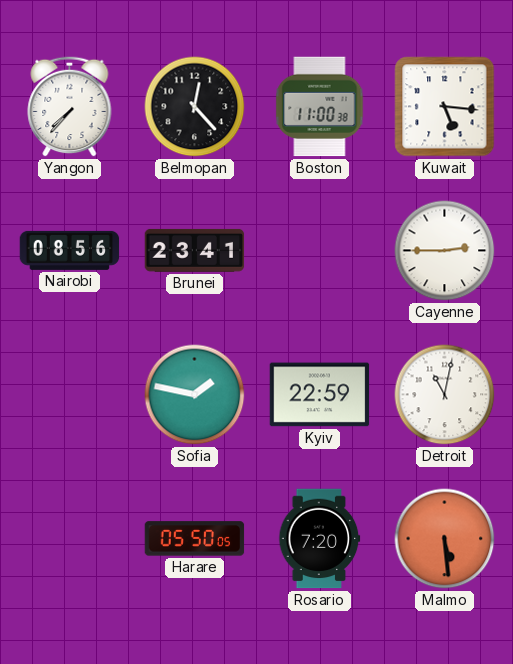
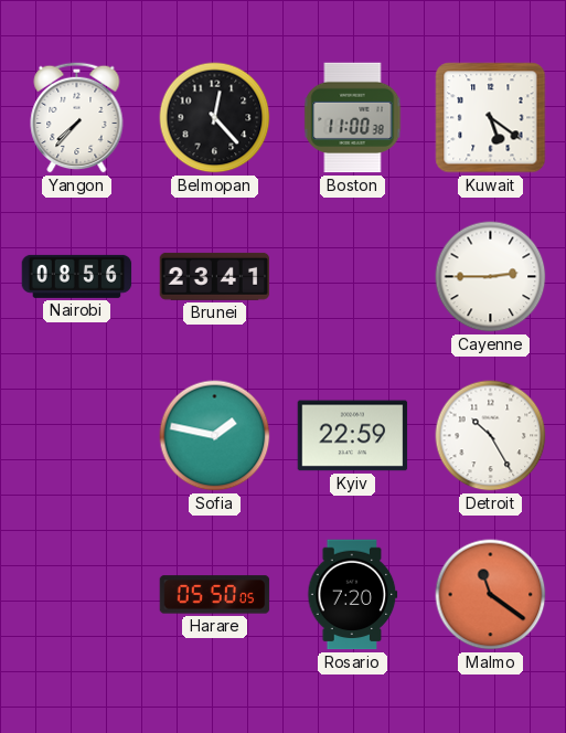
Kuwait: 5:16 -> 5:21 (491, 118)
Detroit: 11:02 -> 10:25 (491, 436)
Malmo: 5:29 -> 11:21 (491, 595)
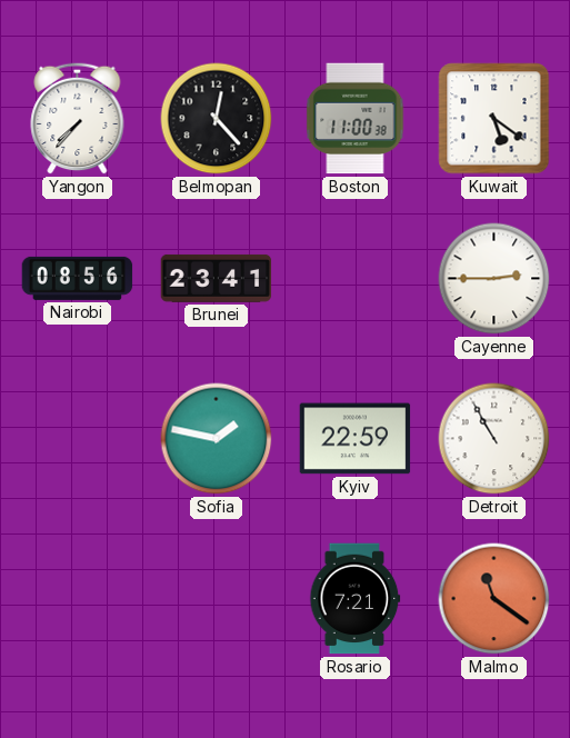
Detroit: 10:25 -> 10:55 (494, 439)
Harare: 05:50 -> none (215, 595)
Rosario: 7:20 -> 7:21 (356, 599)
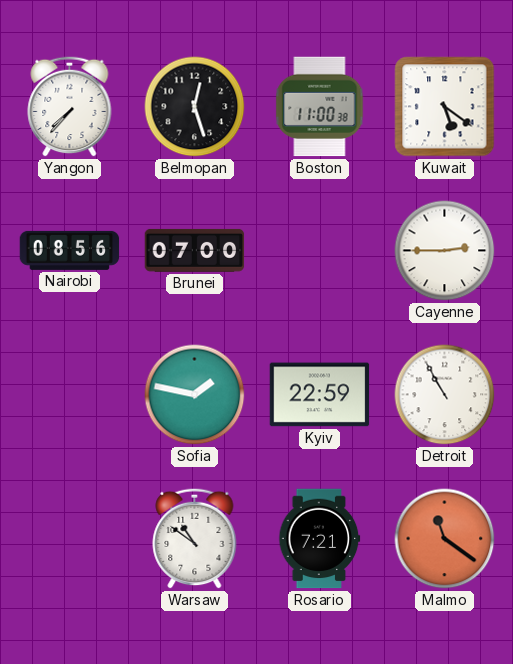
Belmopan: 12:23 -> 12:27 (195, 107)
Brunei: 23:41 -> 07:00 (195, 250)
Warsaw: none -> 10:51 (195, 538)
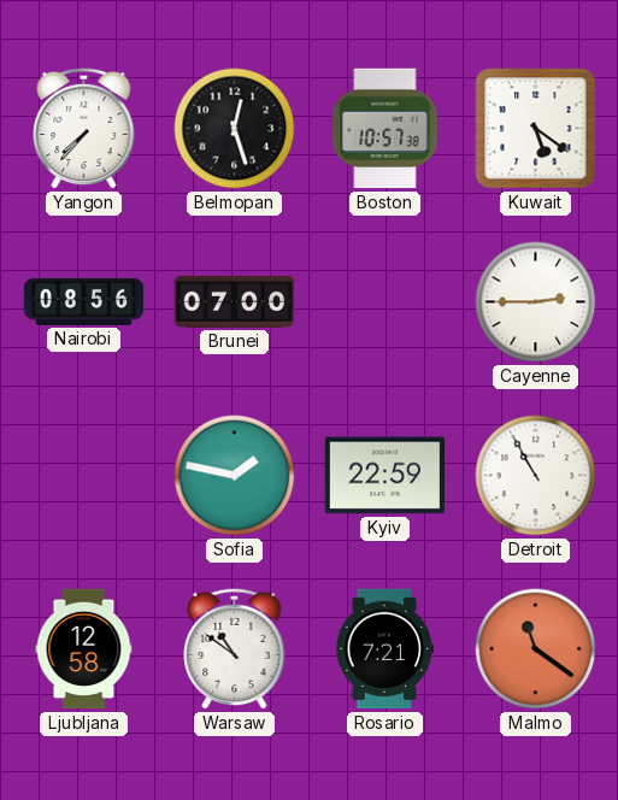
Boston: 11:00 -> 10:57 (385, 129)
Ljubljana: none -> 12:58 (84, 649)
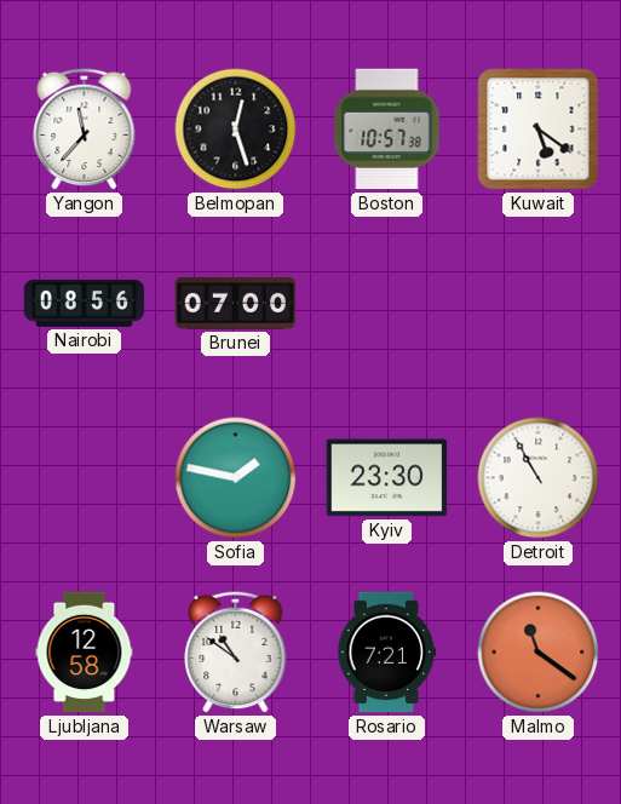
Yangon: 7:37 -> 11:37 (85, 128)
Cayenne: 2:45 -> none (536, 302)
Kyiv: 22:59 -> 23:30 (387, 478)
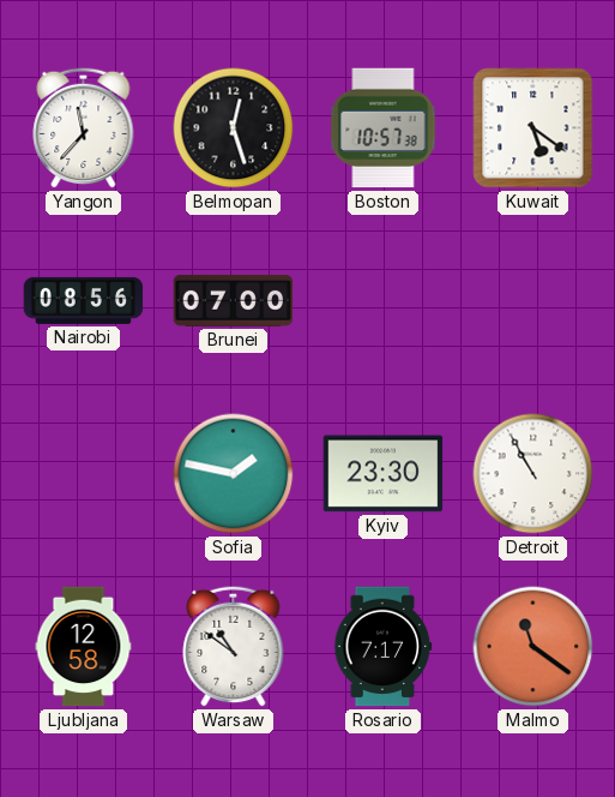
Rosario: 7:21 -> 7:17 (384, 647)
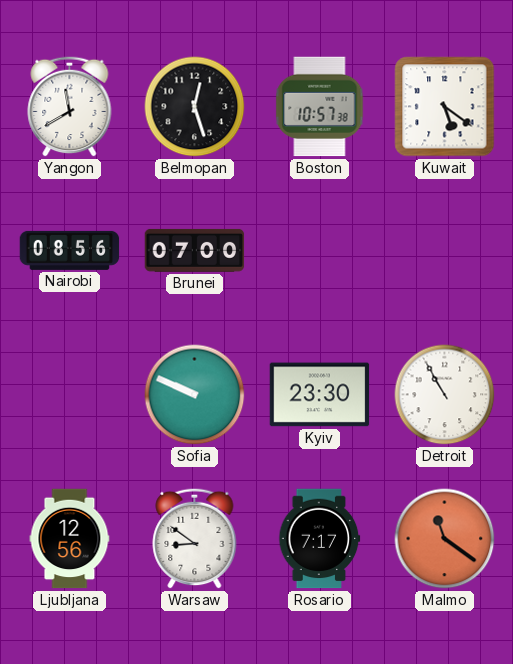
Yangon: 11:37 -> 11:40 (70, 106)
Sofia: 1:47 -> 9:49 (195, 395)
Ljubljana: 12:58 -> 12:56 (70, 539)
Warsaw: 10:51 -> 8:51 (195, 538)
